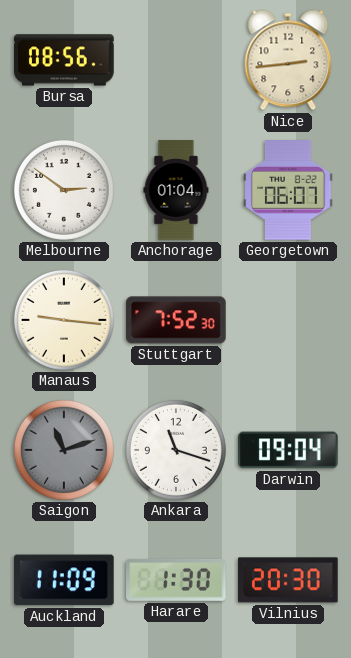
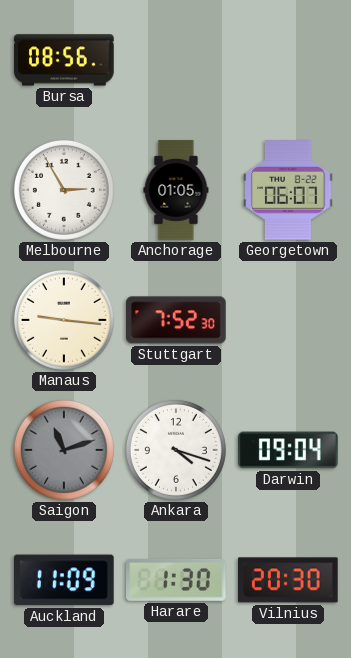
Nice: 2:44 -> none (288, 60)
Melbourne: 2:51 -> 2:55 (64, 190)
Anchorage: 01:04 -> 01:05 (176, 190)
Ankara: 11:18 -> 4:18 (176, 450)
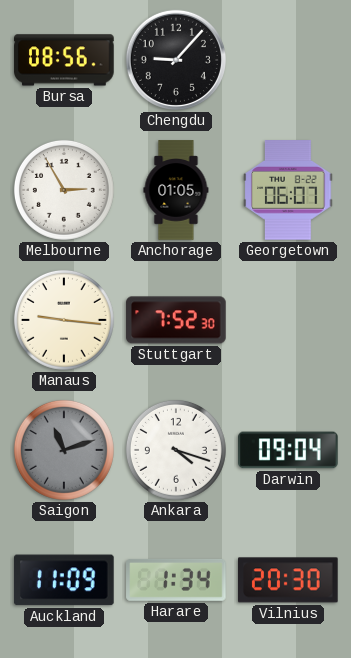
Chengdu: none -> 9:07 (176, 60)
Harare: 1:30 -> 1:34 (176, 580)
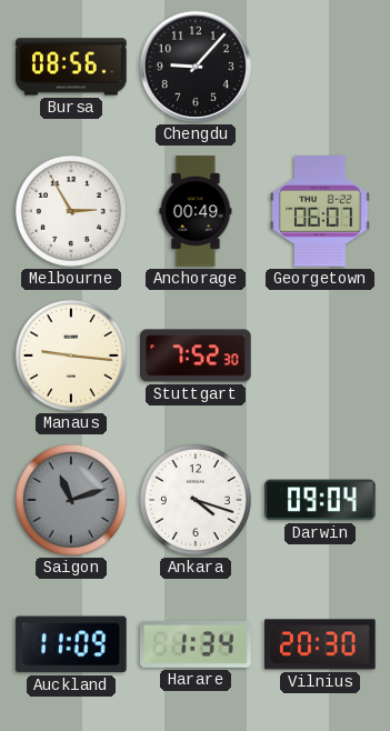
Anchorage: 01:05 -> 00:49 (196, 211)
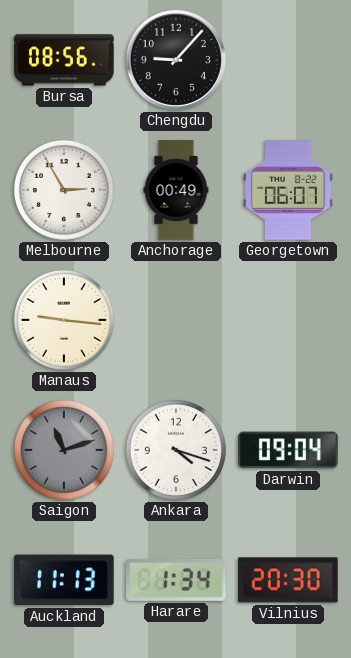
Stuttgart: 7:52 -> none (196, 356)
Auckland: 11:09 -> 11:13 (65, 580)
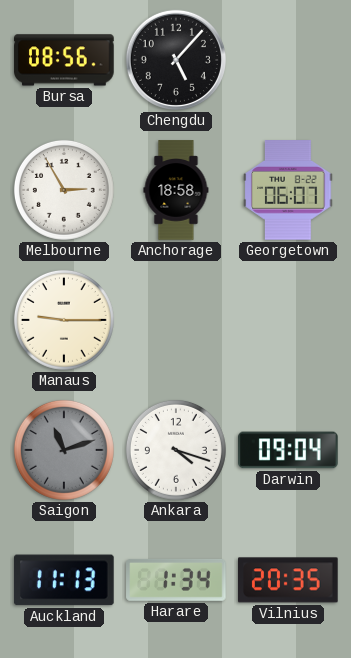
Chengdu: 9:07 -> 5:07 (176, 60)
Anchorage: 00:49 -> 18:58 (176, 190)
Manaus: 9:16 -> 9:15 (64, 320)
Vilnius: 20:30 -> 20:35 (289, 580)
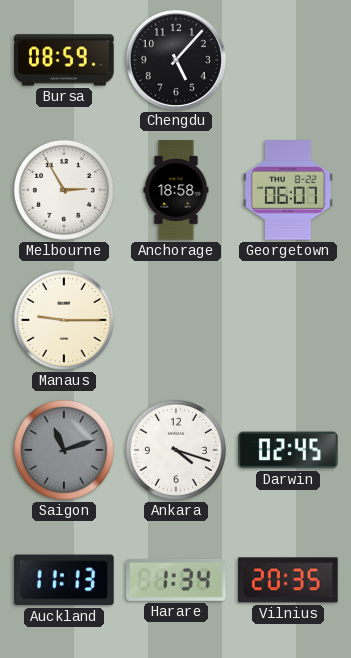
Bursa: 08:56 -> 08:59 (64, 60)
Darwin: 09:04 -> 02:45 (288, 450)
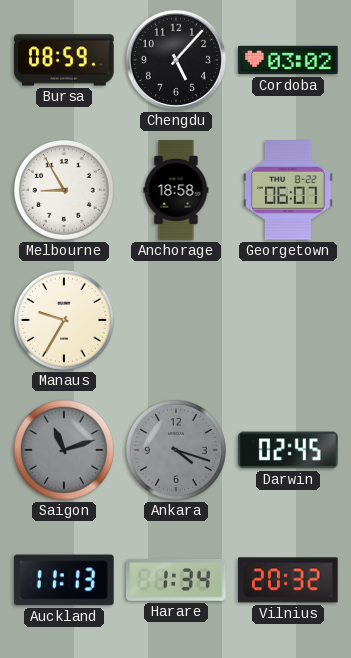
Cordoba: none -> 03:02 (288, 60)
Melbourne: 2:55 -> 8:55 (64, 190)
Manaus: 9:15 -> 9:35 (64, 320)
Ankara dial: white -> grey (176, 450)
Vilnius: 20:35 -> 20:32 (289, 580)
